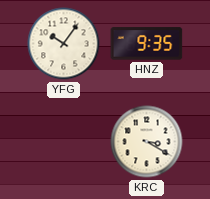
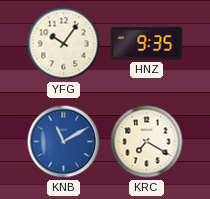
KNB: none -> 11:10 (64, 142)
KRC: 3:20 -> 7:20 (147, 142)
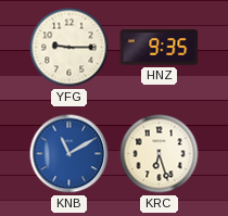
YFG: 10:06 -> 9:15 (69, 48)
KRC: 7:20 -> 6:27 (160, 154)
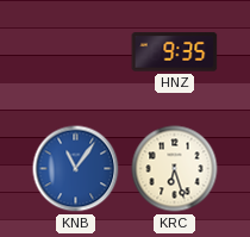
YFG: 9:15 -> none (69, 48)
KNB: 11:10 -> 11:06 (76, 169)
